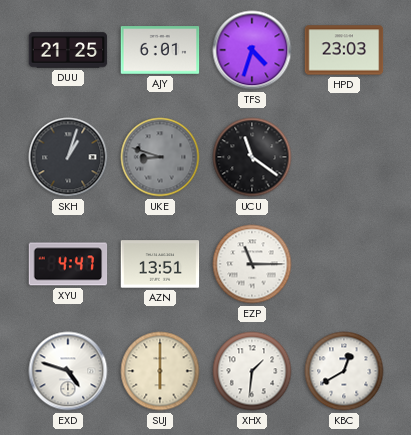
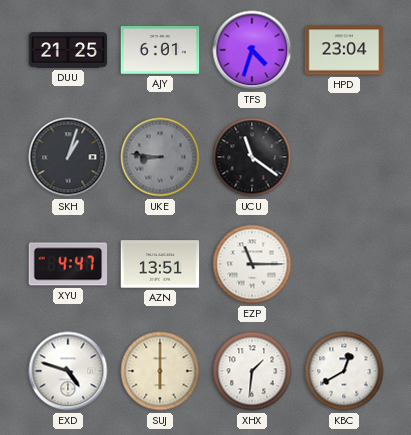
HPD: 23:03 -> 23:04 (344, 50)
UKE: 8:48 -> 8:46 (160, 157)
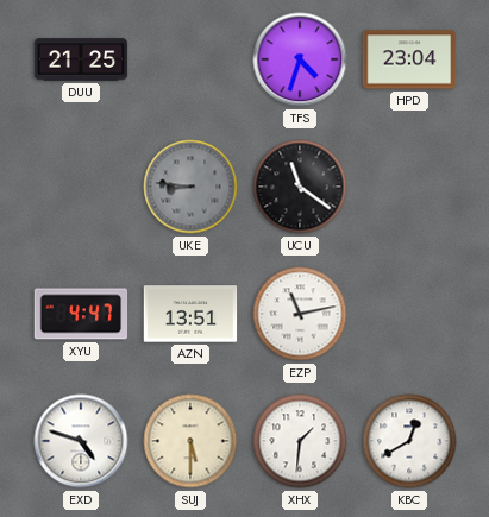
AJY: 6:01 -> none (160, 50)
SKH: 1:03 -> none (68, 157)
EZP: 11:15 -> 11:13 (300, 314)
SUJ: 6:00 -> 5:30 (190, 441)
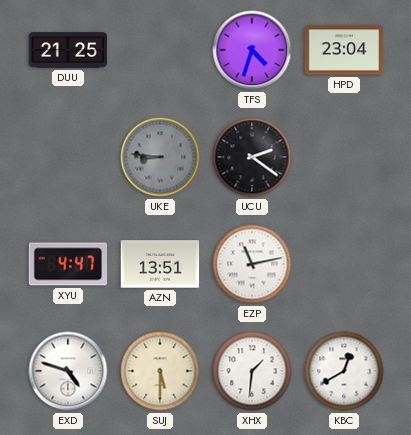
UCU: 11:21 -> 2:21 (252, 157)
